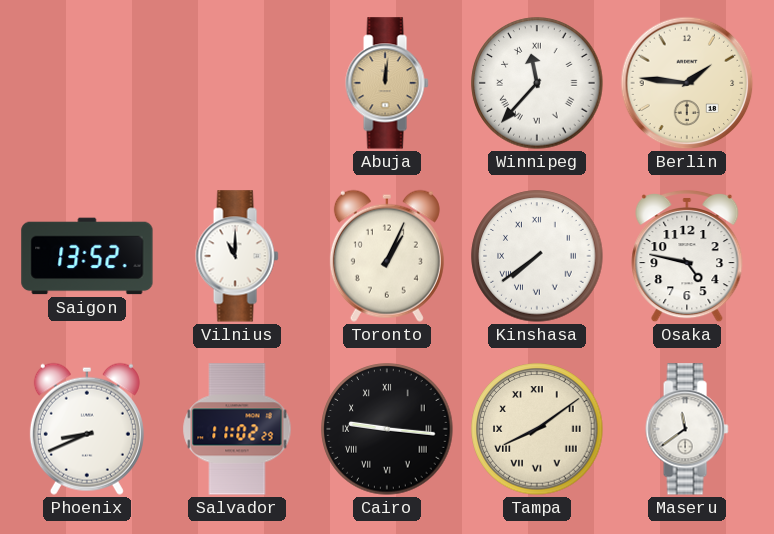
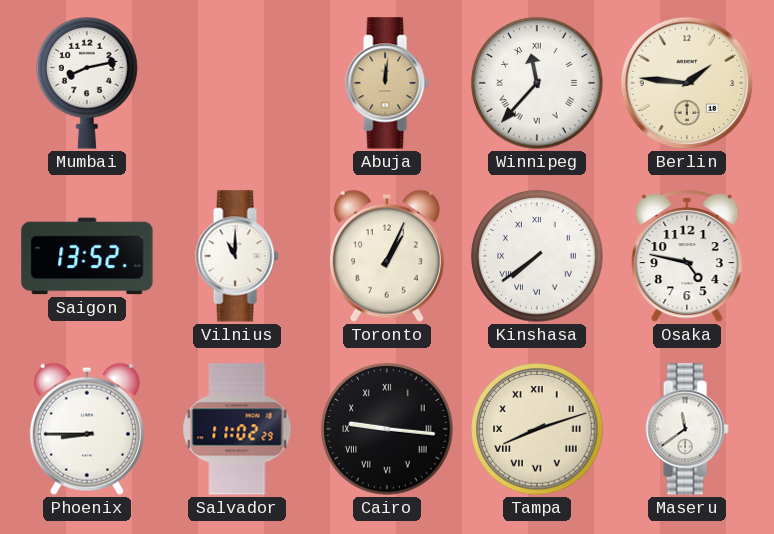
Mumbai: none -> 8:13 (87, 84)
Phoenix: 8:41 -> 8:45 (87, 429)
Tampa: 8:09 -> 8:12 (537, 429)
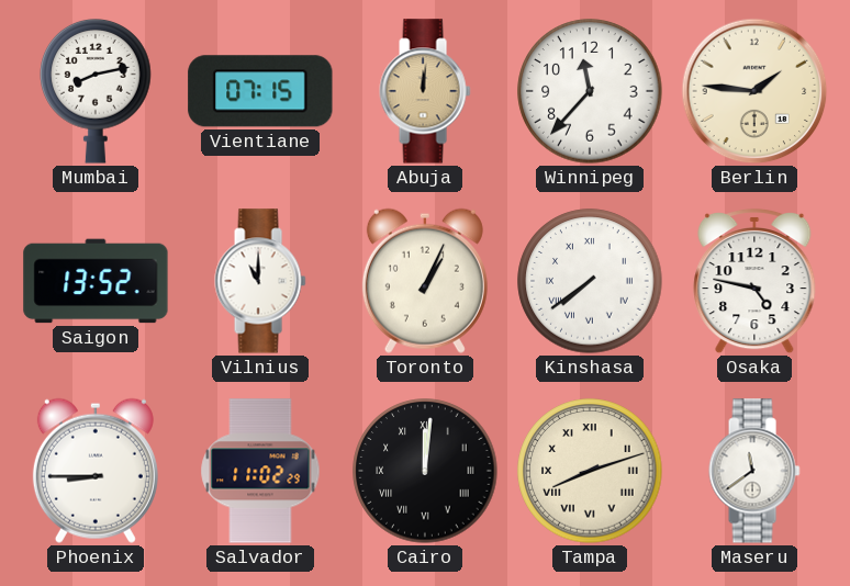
Vientiane: none -> 07:15 (260, 91)
Winnipeg numerals: Roman -> Arabic (590, 91)
Cairo: 9:16 -> 12:01 (425, 471)
